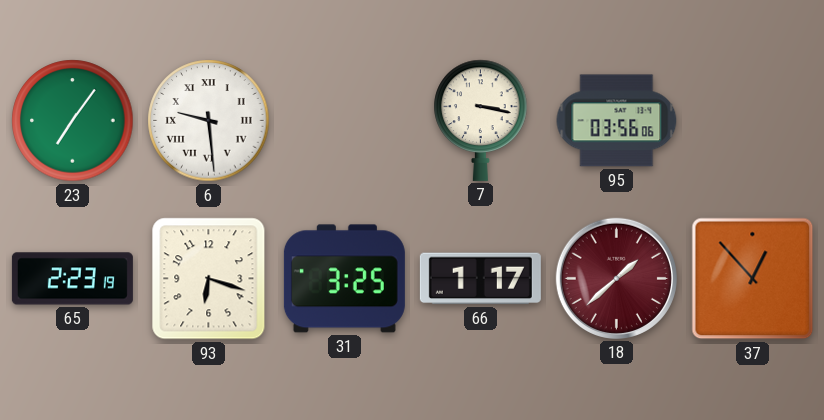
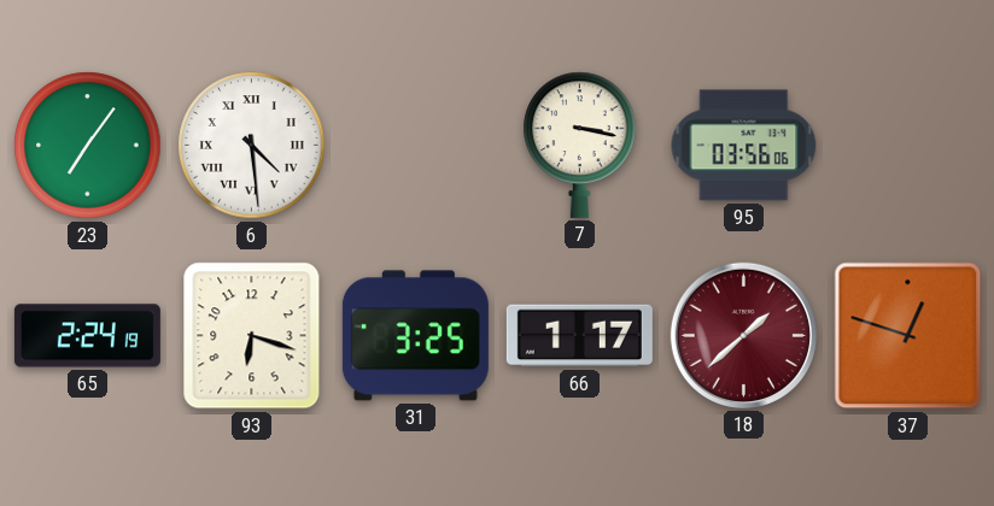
6: 9:29 -> 4:29 (252, 146)
65: 2:23 -> 2:24 (87, 336)
37: 12:53 -> 12:48 (908, 336)
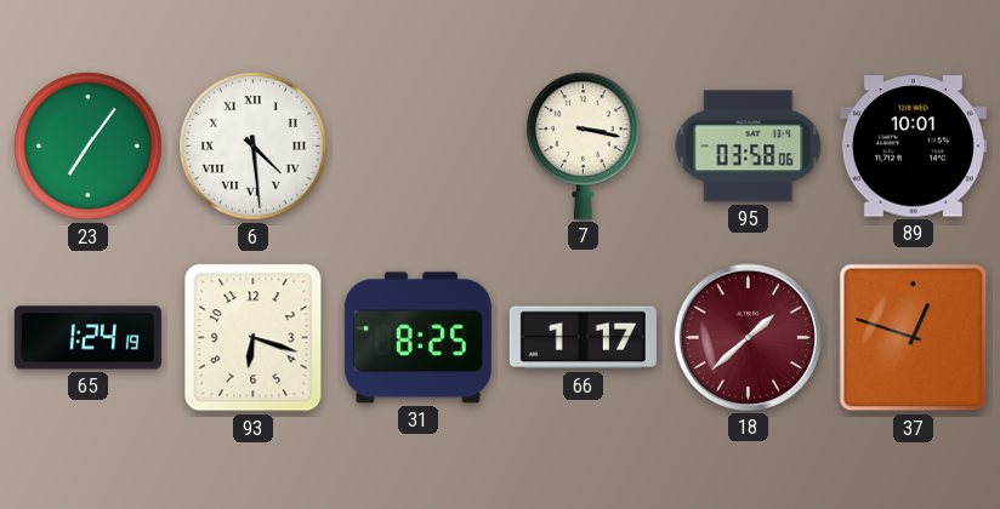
95: 03:56 -> 03:58 (749, 147)
89: none -> 10:01 (913, 147)
65: 2:24 -> 1:24 (87, 338)
31: 3:25 -> 8:25 (417, 338)
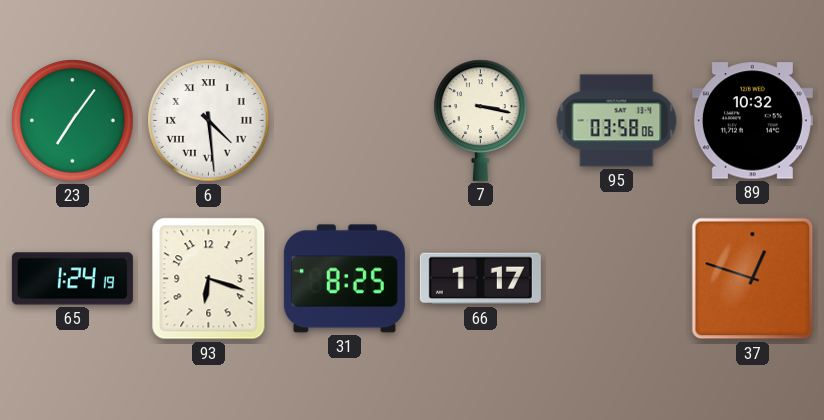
89: 10:01 -> 10:32 (752, 121)
18: 1:38 -> none (748, 337)
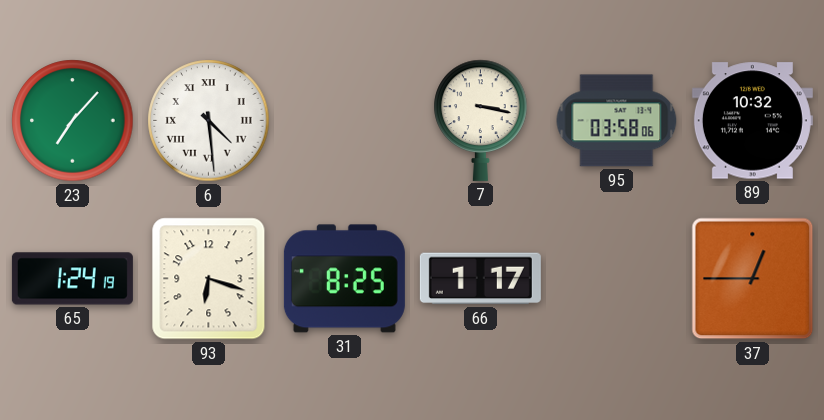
23: 7:06 -> 7:07 (73, 121)
37: 12:48 -> 12:45 (753, 279)
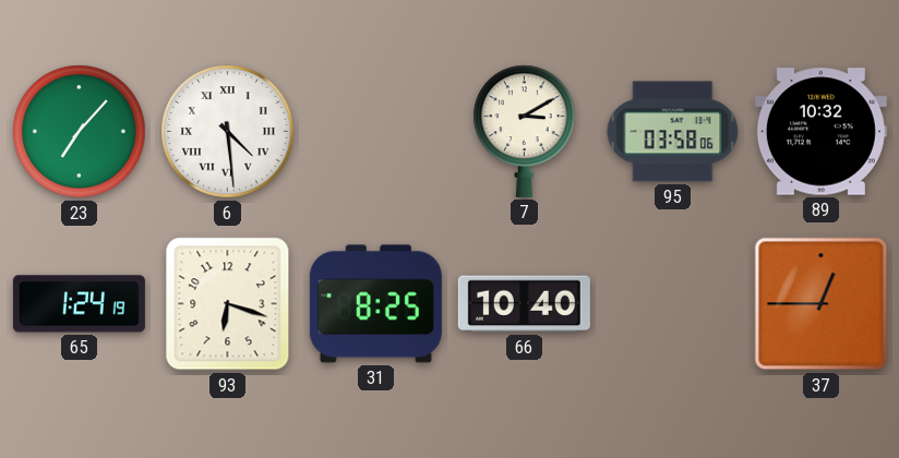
7: 3:17 -> 3:10 (525, 131)
66: 1:17 -> 10:40 (524, 304)
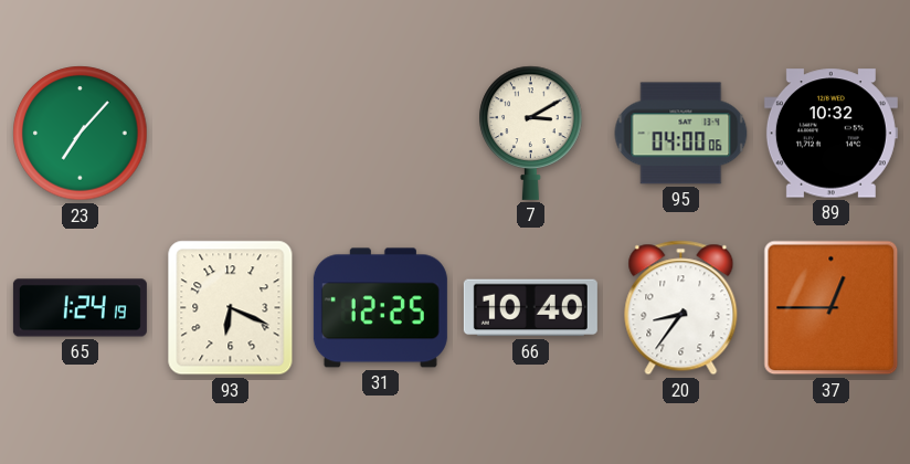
6: 4:29 -> none (228, 132)
95: 03:58 -> 04:00 (681, 134)
93: 6:18 -> 6:19 (231, 308)
31: 8:25 -> 12:25 (380, 308)
20: none -> 8:36 (681, 308)
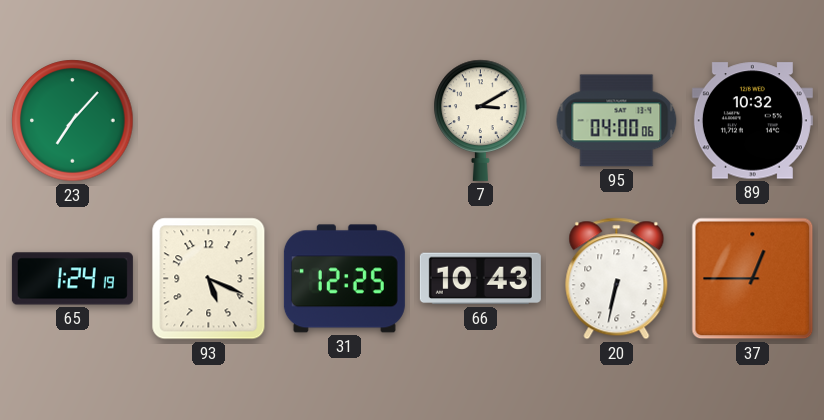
93: 6:19 -> 5:19 (209, 279)
66: 10:40 -> 10:43 (480, 279)
20: 8:36 -> 6:32 (617, 279)
